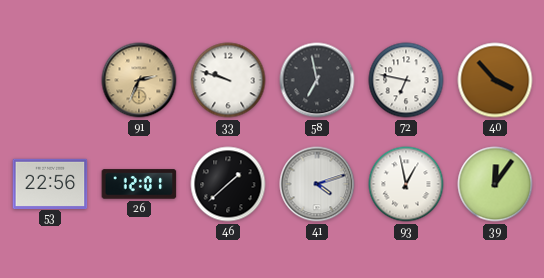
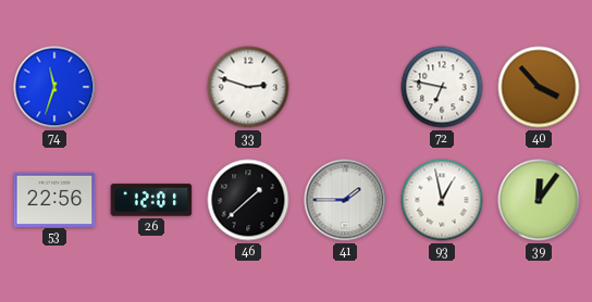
74: none -> 11:33 (54, 87)
91: 2:34 -> none (139, 80)
33: 9:48 -> 2:48 (248, 87)
58: 6:58 -> none (317, 80)
41: 4:12 -> 1:45 (345, 200)
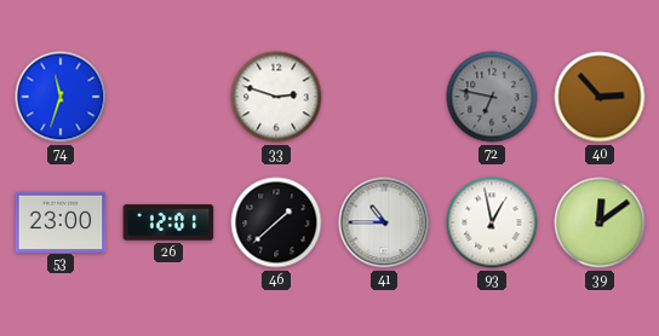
72 dial: white -> grey (492, 97)
40: 3:53 -> 2:53 (600, 97)
53: 22:56 -> 23:00 (61, 221)
41: 1:45 -> 10:45 (384, 222)
39: 12:06 -> 12:09 (600, 222)
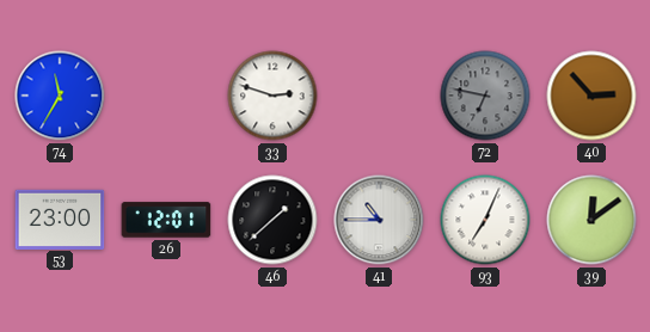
74: 11:33 -> 11:35 (60, 96)
93: 12:58 -> 7:04 (485, 220)
